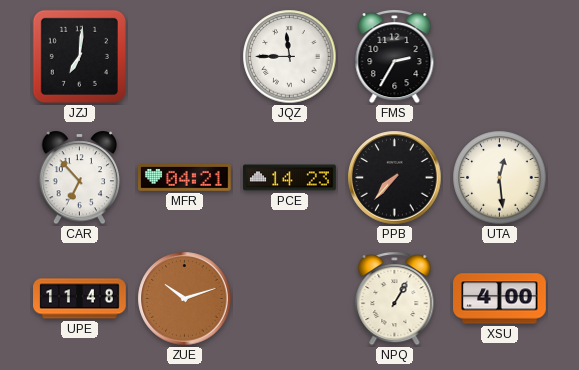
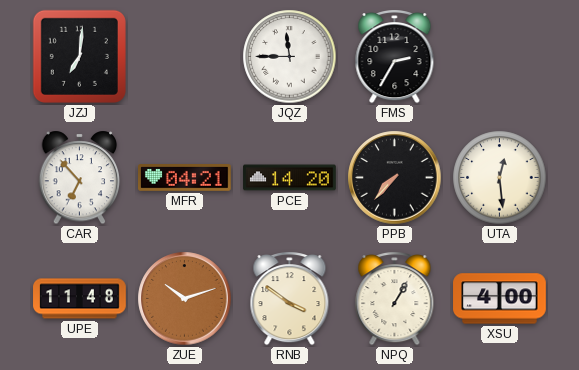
PCE: 14:23 -> 14:20 (290, 178)
RNB: none -> 3:51 (290, 299)
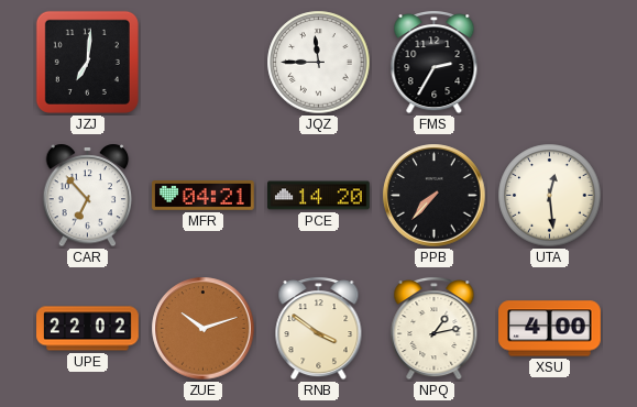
UPE: 11:48 -> 22:02 (88, 329)
NPQ: 1:05 -> 1:13 (435, 329)
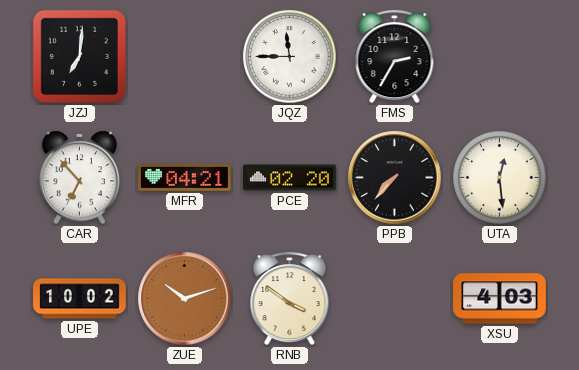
PCE: 14:20 -> 02:20 (290, 178)
UPE: 22:02 -> 10:02 (80, 299)
NPQ: 1:13 -> none (435, 329)
XSU: 4:00 -> 4:03 (500, 299)
